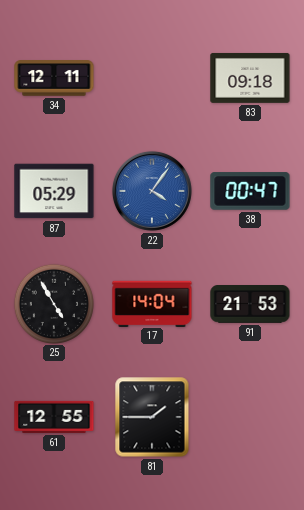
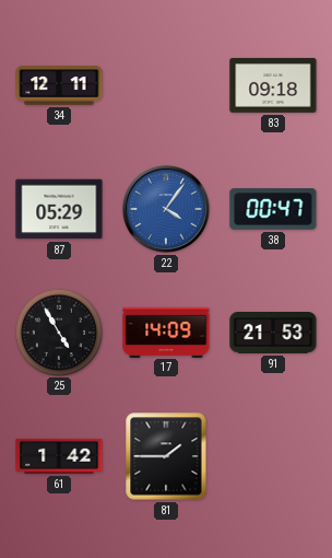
17: 14:04 -> 14:09 (166, 332)
61: 12:55 -> 1:42 (59, 456)
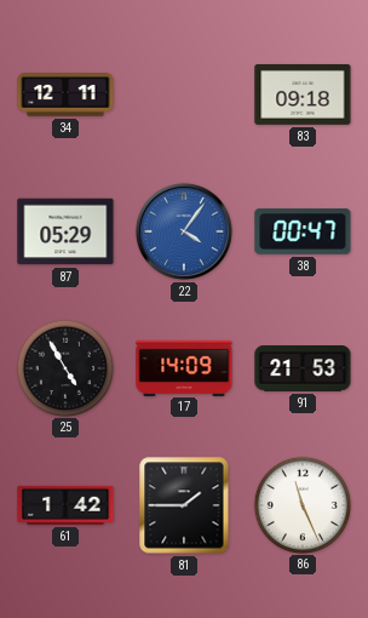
86: none -> 11:26 (301, 504)
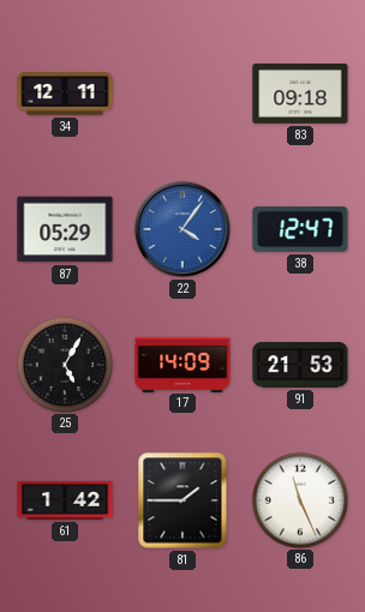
38: 00:47 -> 12:47 (300, 229)
25: 4:55 -> 5:05 (64, 364)
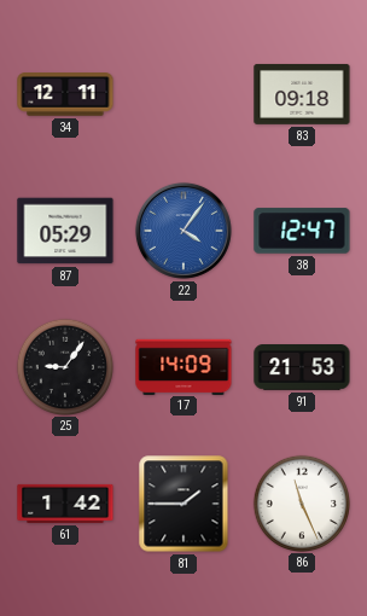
25: 5:05 -> 9:06 (64, 366)
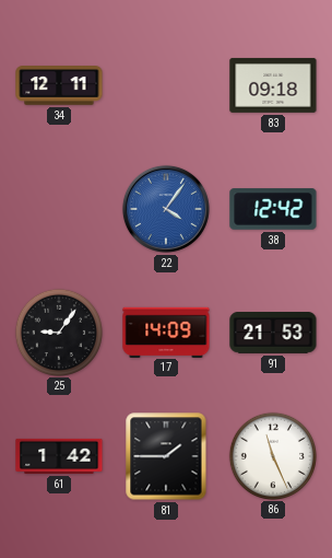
87: 05:29 -> none (65, 231)
38: 12:47 -> 12:42 (273, 209)
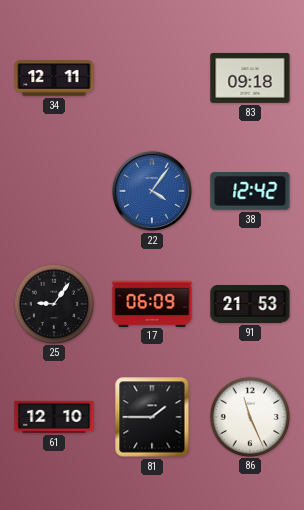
17: 14:09 -> 06:09 (152, 303)
61: 1:42 -> 12:10 (54, 417)
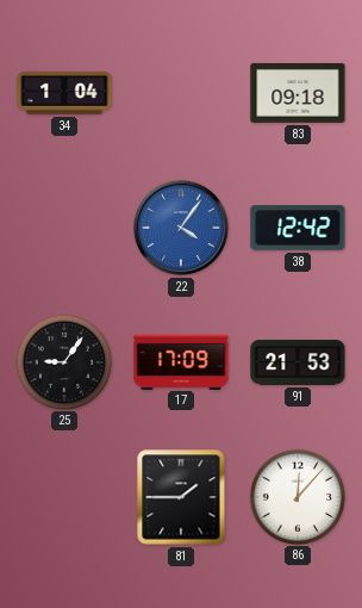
34: 12:11 -> 1:04 (64, 93)
17: 06:09 -> 17:09 (181, 361)
61: 12:10 -> none (54, 417)
86: 11:26 -> 12:07 (297, 496)
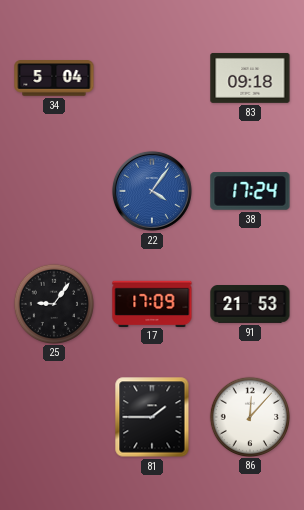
34: 1:04 -> 5:04 (54, 78)
38: 12:42 -> 17:24 (250, 191)
